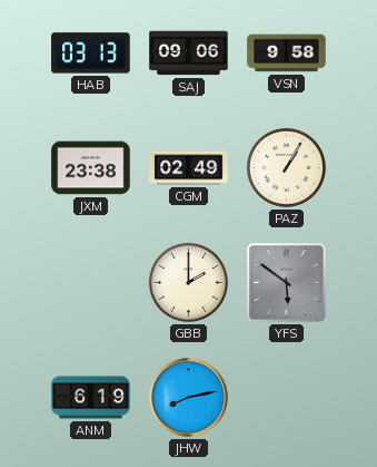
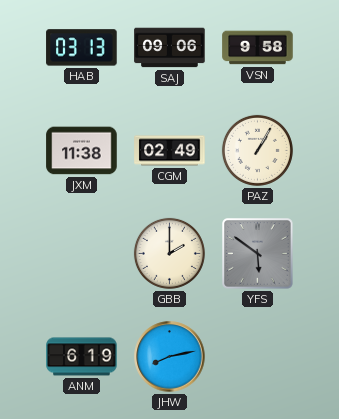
JXM: 23:38 -> 11:38 (82, 151)
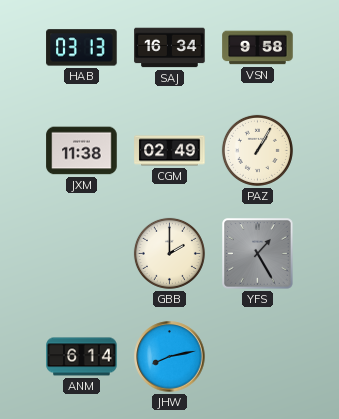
SAJ: 09:06 -> 16:34 (170, 48)
YFS: 5:51 -> 1:25 (258, 254)
ANM: 6:19 -> 6:14 (82, 357)
